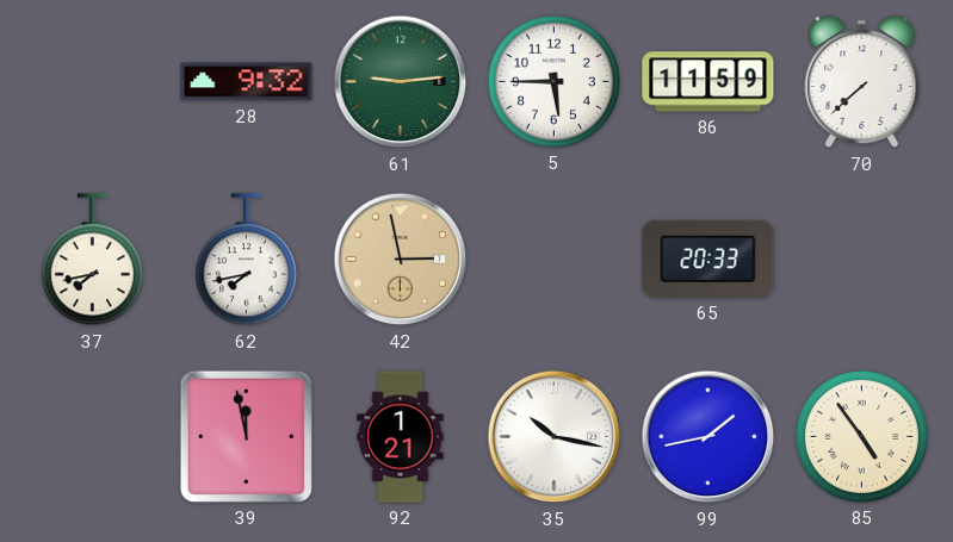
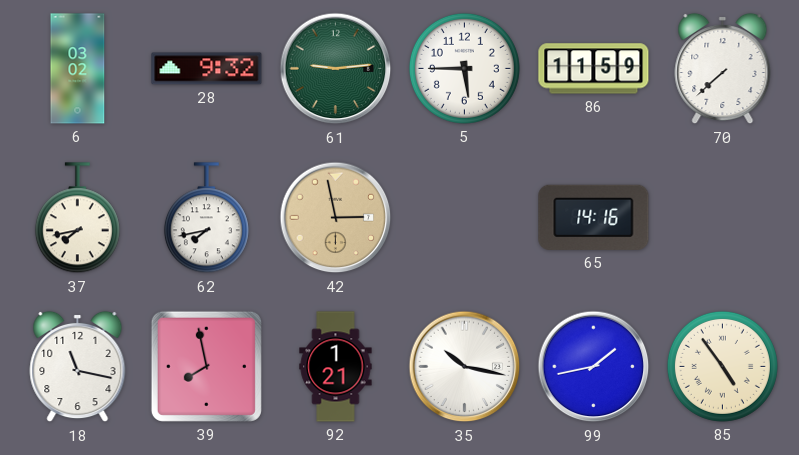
6: none -> 03:02 (78, 69)
65: 20:33 -> 14:16 (594, 217)
18: none -> 11:17 (78, 367)
39: 11:58 -> 7:58 (206, 366)
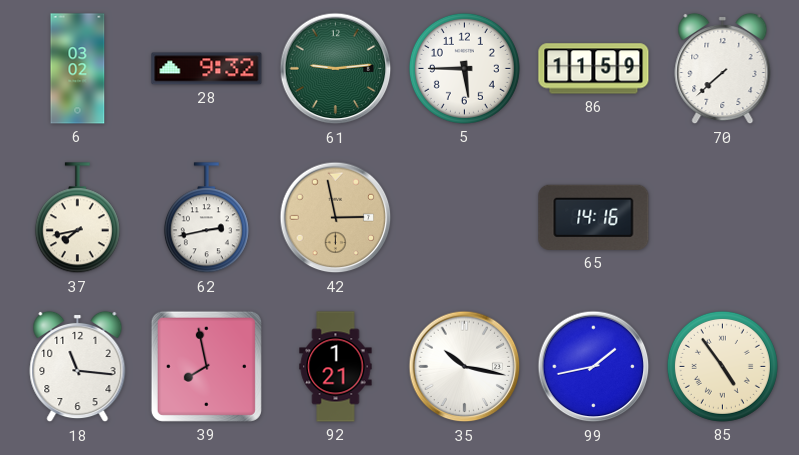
62: 7:43 -> 2:43 (206, 218)
18: 11:17 -> 11:16 (78, 367)
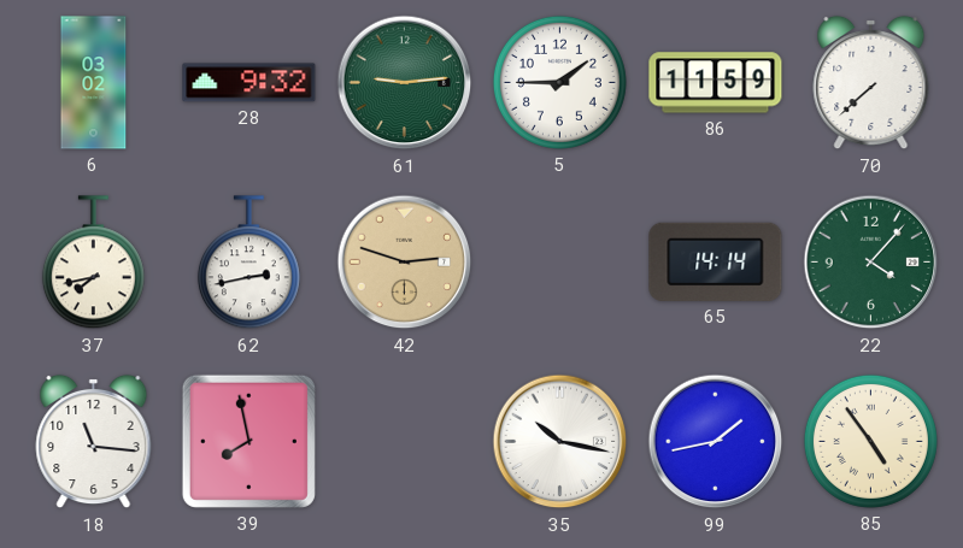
5: 5:45 -> 1:45 (559, 82)
42: 2:58 -> 2:48 (405, 263)
65: 14:16 -> 14:14 (716, 261)
22: none -> 4:07 (871, 263)
92: 1:21 -> none (336, 367)
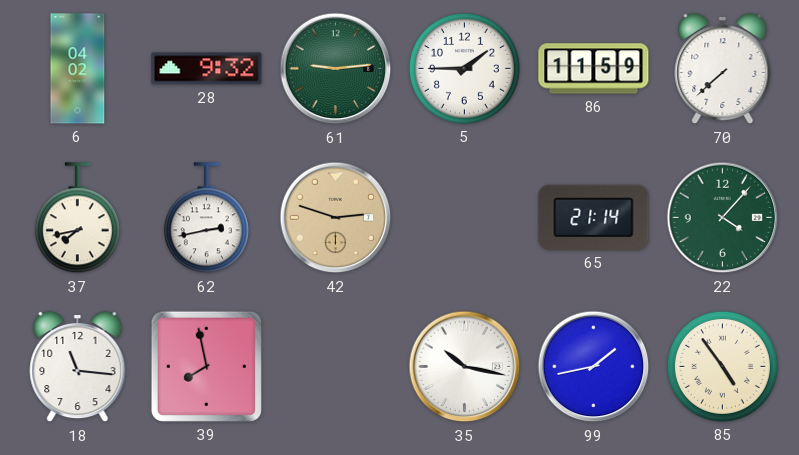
6: 03:02 -> 04:02 (78, 69)
65: 14:14 -> 21:14 (594, 217)
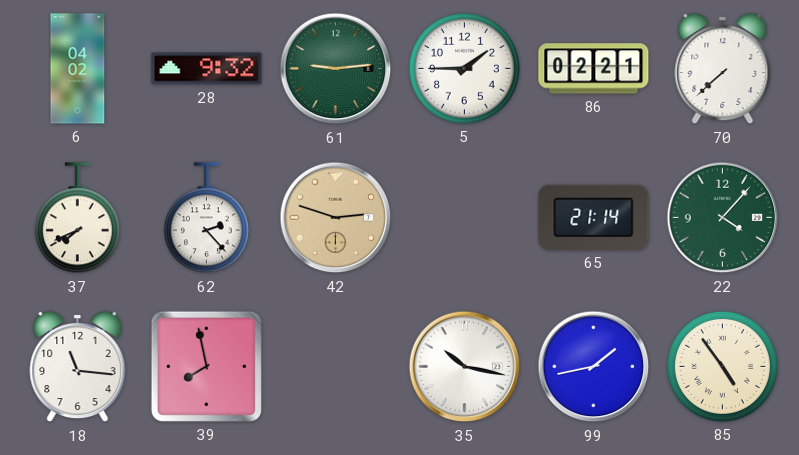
86: 11:59 -> 02:21 (594, 69)
37: 7:43 -> 7:41 (77, 218)
62: 2:43 -> 2:23 (206, 218)
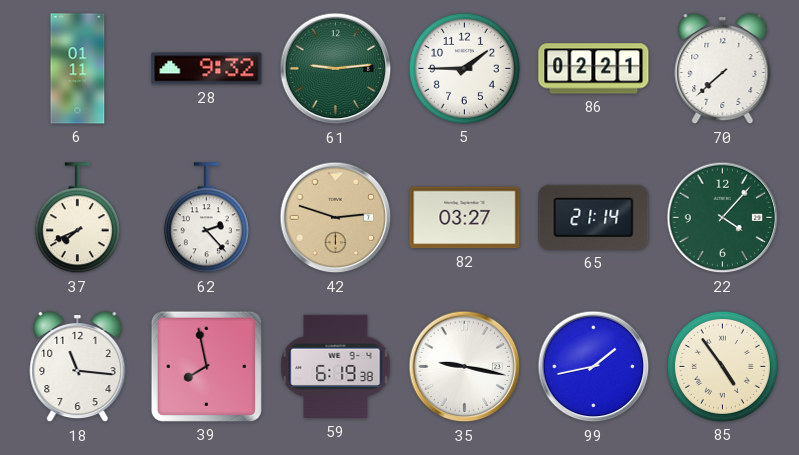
6: 04:02 -> 01:11 (78, 69)
82: none -> 03:27 (465, 218)
59: none -> 6:19 (336, 367)
35: 10:17 -> 9:17 (465, 367)
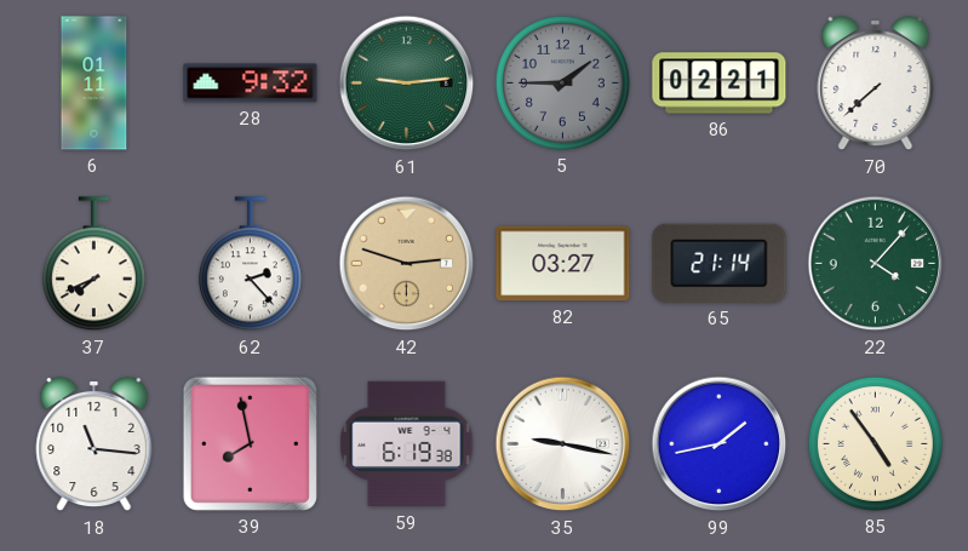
5 dial: white -> grey (562, 82)
